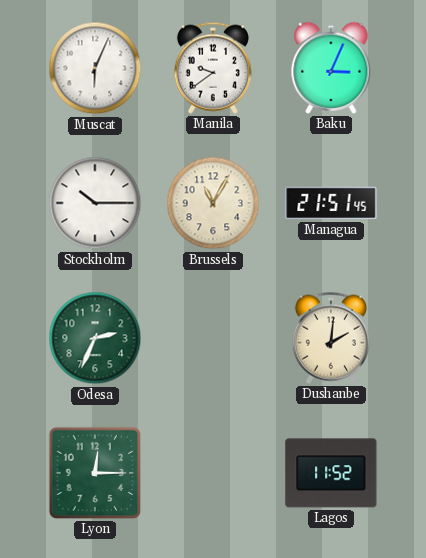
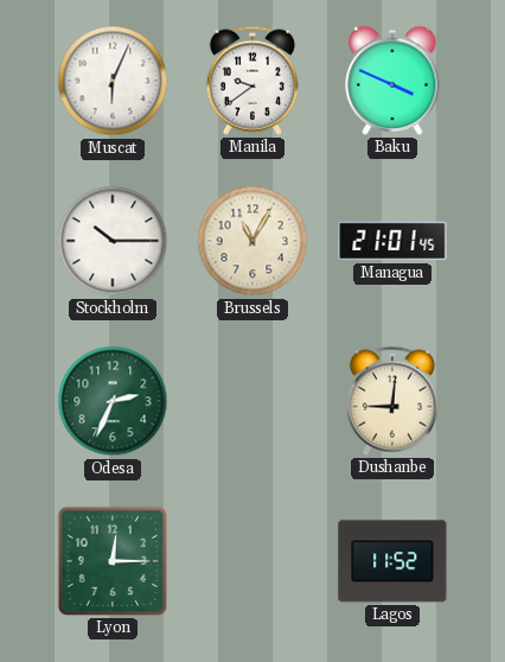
Baku: 3:04 -> 3:49 (392, 81)
Managua: 21:51 -> 21:01 (392, 241)
Dushanbe: 2:01 -> 9:01 (392, 401)
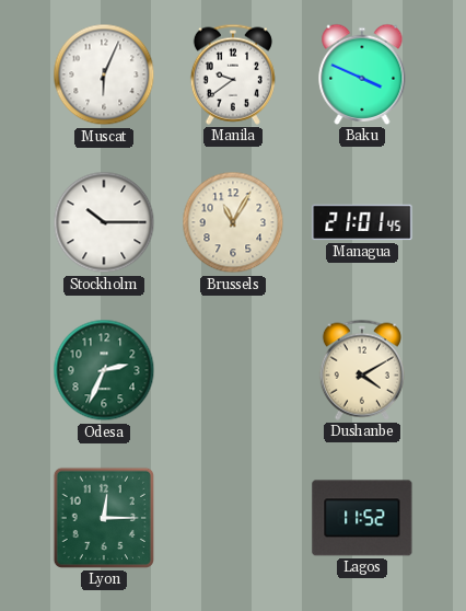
Dushanbe: 9:01 -> 4:10 (362, 370)
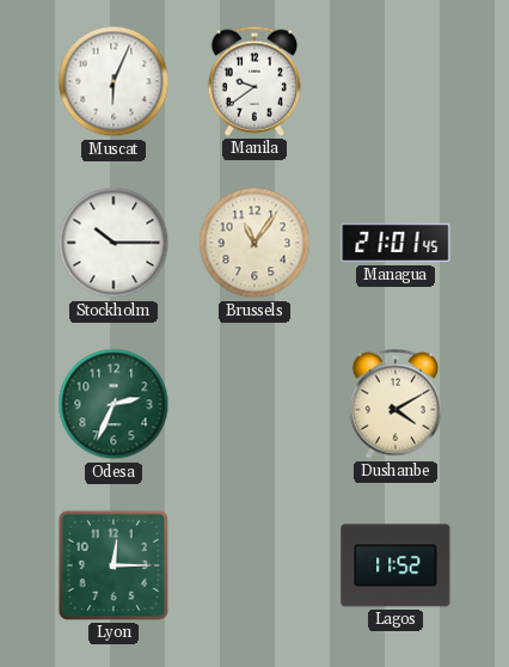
Baku: 3:49 -> none (362, 74)
Brussels: 11:05 -> 11:06 (254, 243)
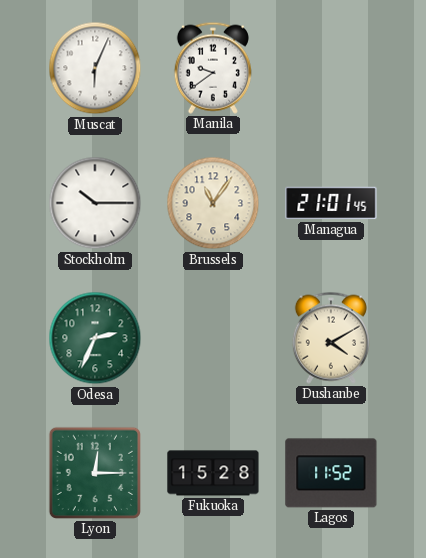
Fukuoka: none -> 15:28 (213, 473)
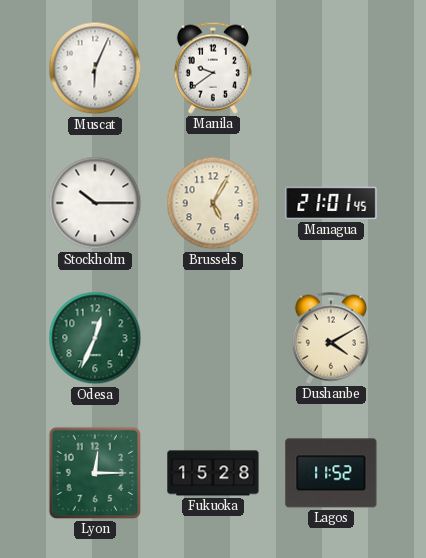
Brussels: 11:06 -> 5:05 (213, 203)
Odesa: 2:34 -> 12:34 (95, 338)
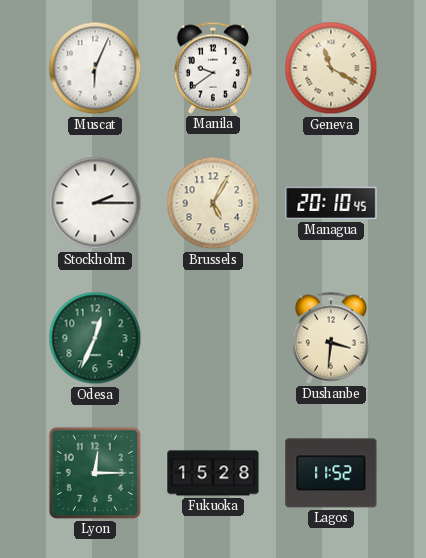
Geneva: none -> 11:20 (331, 68)
Stockholm: 10:15 -> 2:15 (95, 203)
Managua: 21:01 -> 20:10 (331, 203)
Dushanbe: 4:10 -> 3:31 (331, 338)
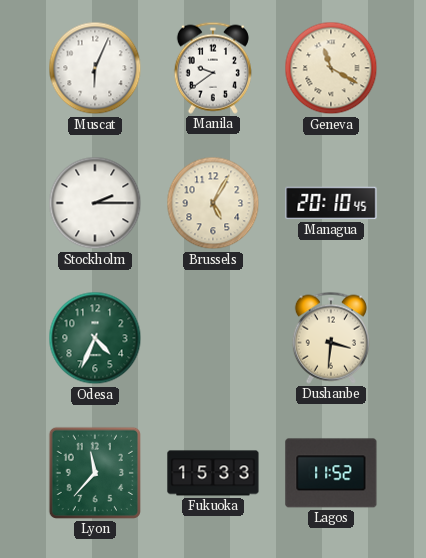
Odesa: 12:34 -> 4:34 (95, 338)
Lyon: 12:15 -> 11:37 (95, 473)
Fukuoka: 15:28 -> 15:33 (213, 473)
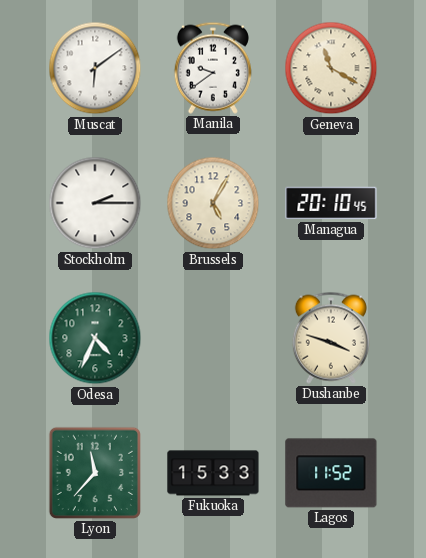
Muscat: 6:04 -> 6:09 (95, 68)
Dushanbe: 3:31 -> 3:48 (331, 338)
